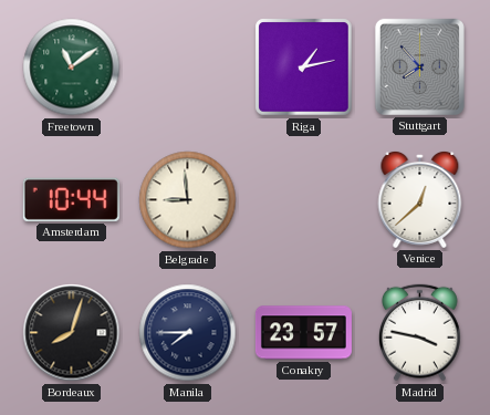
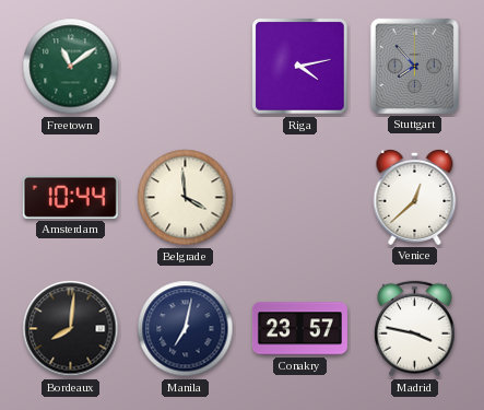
Riga: 1:13 -> 4:13 (300, 67)
Belgrade: 8:59 -> 3:59 (186, 198)
Bordeaux: 8:03 -> 8:01 (71, 329)
Manila: 7:45 -> 7:02 (186, 329)
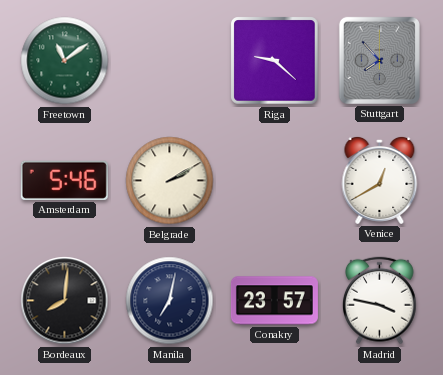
Riga: 4:13 -> 9:22 (275, 61)
Amsterdam: 10:44 -> 5:46 (64, 180)
Belgrade: 3:59 -> 2:10 (170, 181)
Venice: 12:38 -> 12:40 (380, 180)
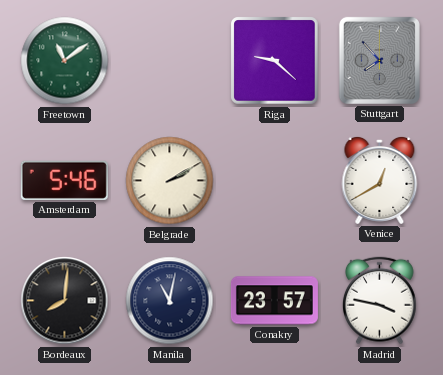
Manila: 7:02 -> 11:02 (170, 301)
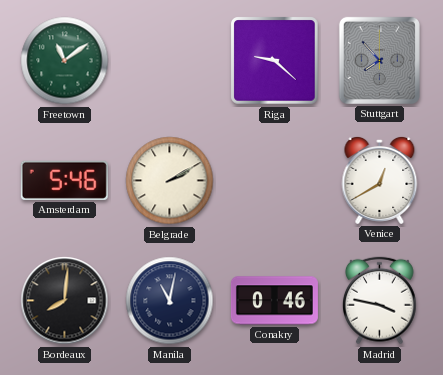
Conakry: 23:57 -> 0:46 (274, 301)
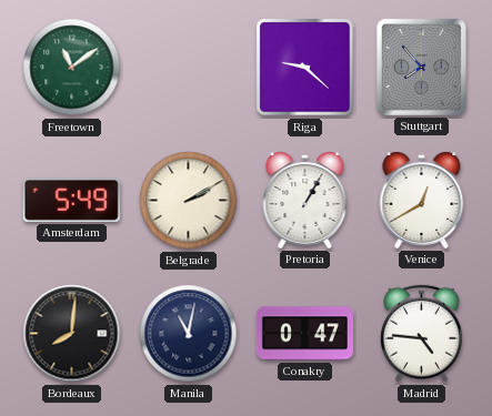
Amsterdam: 5:46 -> 5:49 (71, 200)
Pretoria: none -> 1:05 (305, 200)
Conakry: 0:46 -> 0:47 (304, 334)
Madrid: 3:47 -> 4:46 (421, 334)
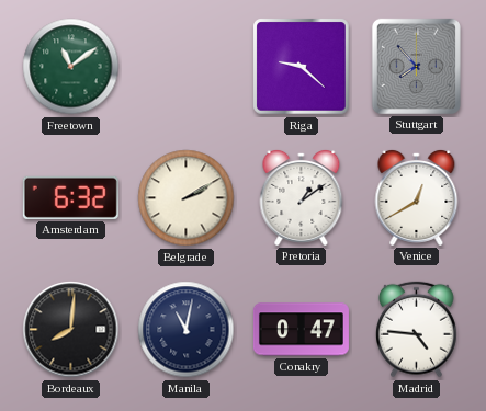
Amsterdam: 5:49 -> 6:32 (70, 197)
Pretoria: 1:05 -> 1:09 (302, 197)
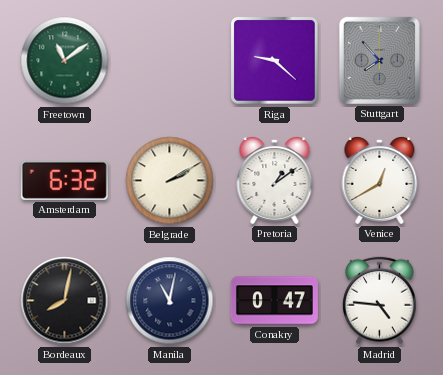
Bordeaux: 8:01 -> 8:02 (65, 301)
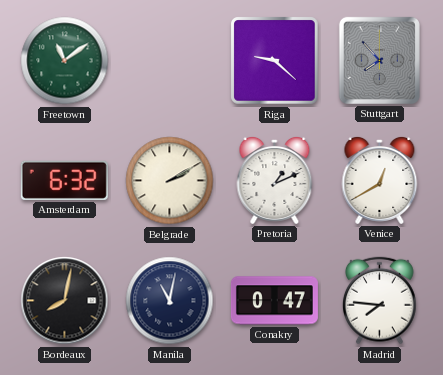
Pretoria: 1:09 -> 1:11 (275, 180)
Madrid: 4:46 -> 7:46 (379, 301)
